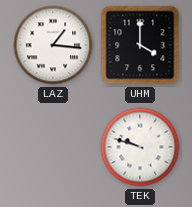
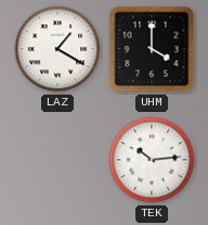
LAZ: 1:16 -> 1:20 (57, 49)
TEK: 9:48 -> 10:14 (152, 160)
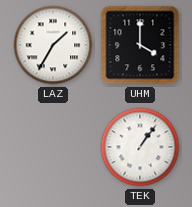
LAZ: 1:20 -> 1:35 (53, 45)
TEK: 10:14 -> 1:06 (140, 147)
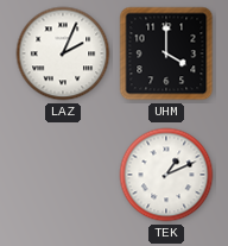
LAZ: 1:35 -> 2:04 (63, 53)
TEK: 1:06 -> 1:11 (166, 175)
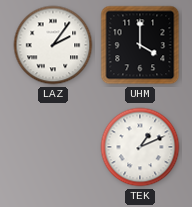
LAZ: 2:04 -> 2:06 (53, 45)
